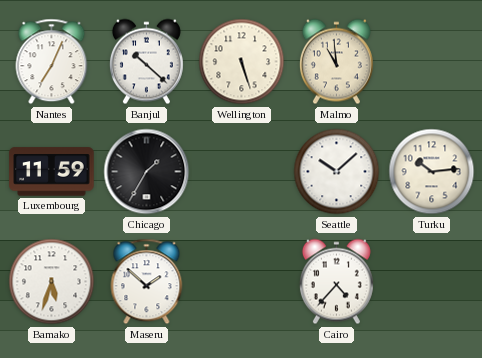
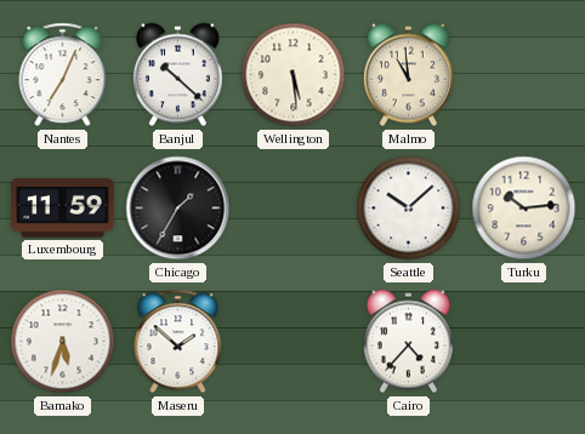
Wellington: 5:27 -> 5:29 (294, 75)
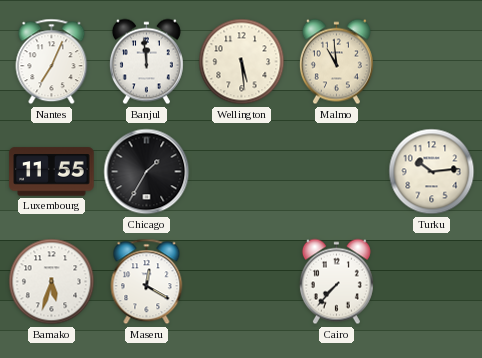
Banjul: 10:22 -> 11:59 (146, 62)
Luxembourg: 11:59 -> 11:55 (52, 172)
Seattle: 10:08 -> none (409, 209)
Maseru: 1:52 -> 12:20 (147, 282)
Cairo: 4:37 -> 7:37 (336, 282)
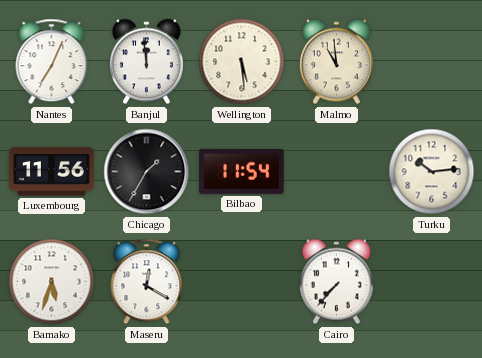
Luxembourg: 11:55 -> 11:56 (52, 172)
Bilbao: none -> 11:54 (242, 171)
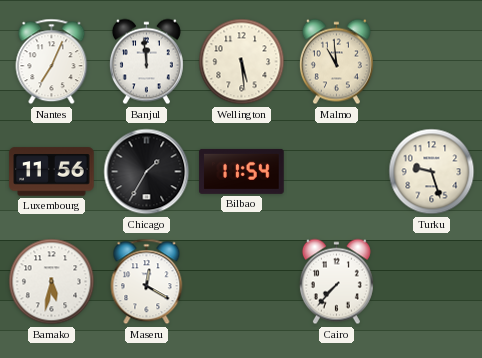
Turku: 10:14 -> 9:27 (432, 172)
Bamako: 5:33 -> 5:32 (52, 282)
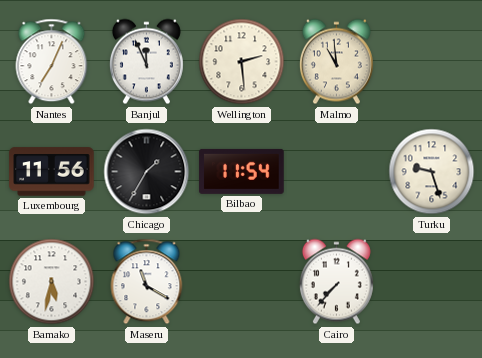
Banjul: 11:59 -> 11:56 (146, 62)
Wellington: 5:29 -> 2:29 (242, 62)
Maseru: 12:20 -> 11:20 (147, 282)
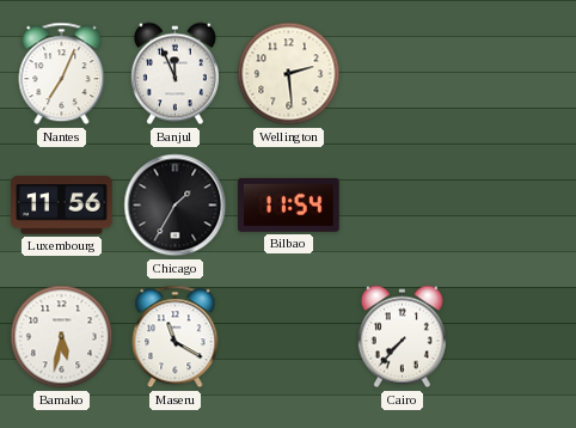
Malmo: 10:59 -> none (336, 62)
Turku: 9:27 -> none (432, 172)
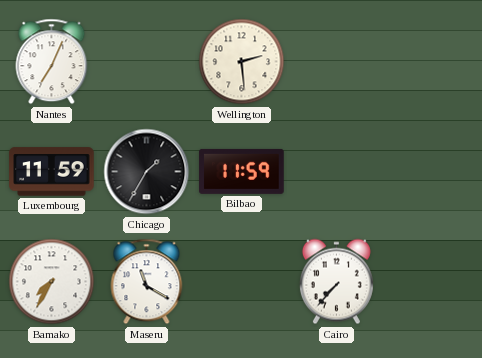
Banjul: 11:56 -> none (174, 74)
Luxembourg: 11:56 -> 11:59 (52, 172)
Bilbao: 11:54 -> 11:59 (242, 171)
Bamako: 5:32 -> 7:35 (52, 282)
